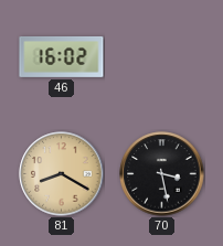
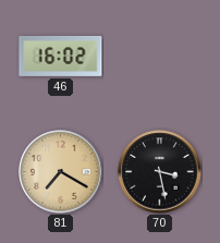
81: 8:20 -> 7:20 (61, 172)
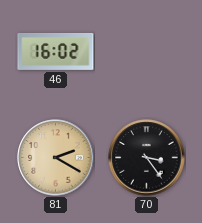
81: 7:20 -> 2:20 (56, 158)
70: 3:28 -> 3:24 (147, 158)
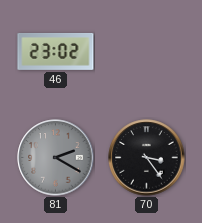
46: 16:02 -> 23:02 (56, 52)
81 dial: champagne -> grey (56, 158)
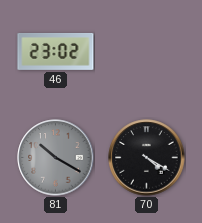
81: 2:20 -> 10:20 (56, 158)
70: 3:24 -> 4:20 (147, 158)
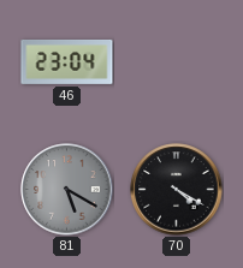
46: 23:02 -> 23:04 (67, 62)
81: 10:20 -> 5:20 (67, 190)
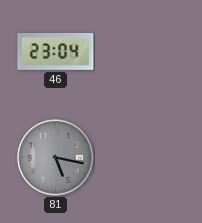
81: 5:20 -> 5:17 (56, 158)
70: 4:20 -> none (177, 190)
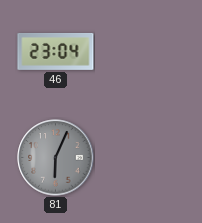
81: 5:17 -> 6:04 (56, 158)
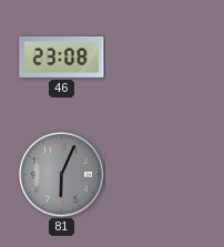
46: 23:04 -> 23:08 (62, 58)
